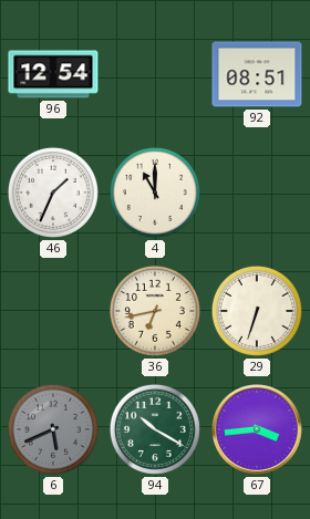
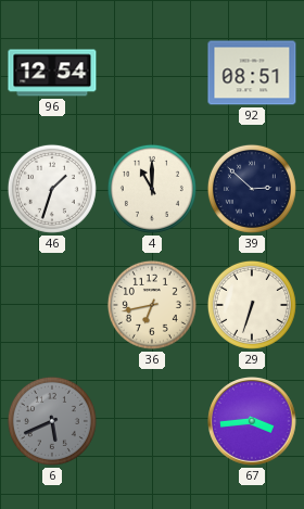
46: 1:34 -> 1:33 (52, 189)
39: none -> 2:52 (252, 189)
94: 10:20 -> none (155, 429)
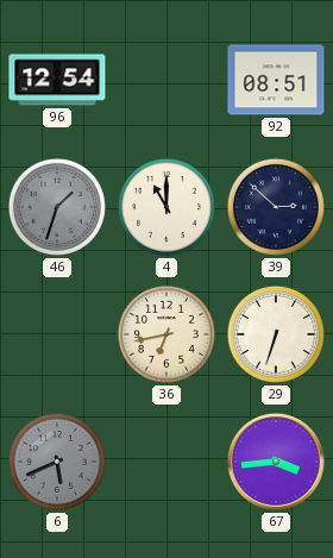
46 dial: white -> grey (57, 207)
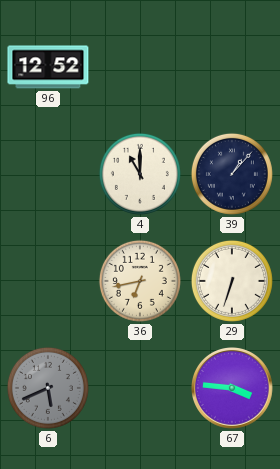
96: 12:54 -> 12:52 (48, 67)
92: 08:51 -> none (276, 80)
46: 1:33 -> none (57, 207)
39: 2:52 -> 1:07 (232, 174)
67: 3:44 -> 3:46 (233, 389)
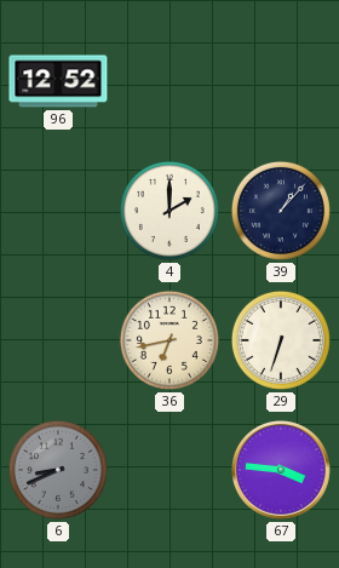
4: 11:00 -> 2:00 (169, 211)
6: 5:41 -> 8:41 (58, 470)
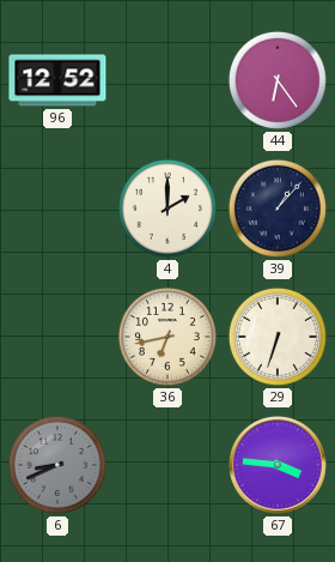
44: none -> 6:24 (278, 80)
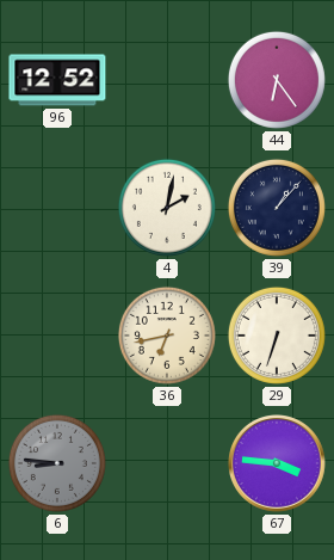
4: 2:00 -> 2:02 (167, 208)
6: 8:41 -> 8:46 (57, 463)
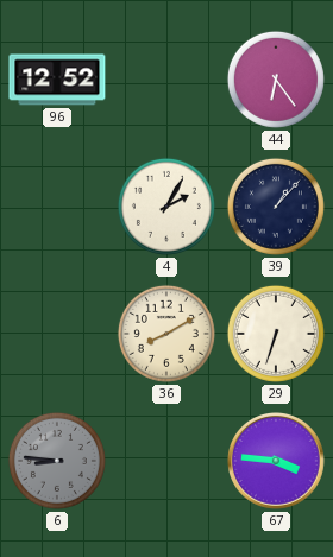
4: 2:02 -> 2:05 (166, 207)
36: 6:43 -> 8:10 (166, 334)
